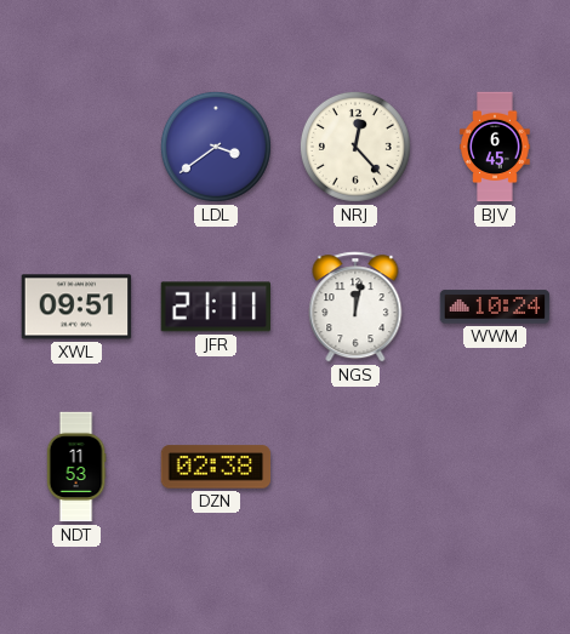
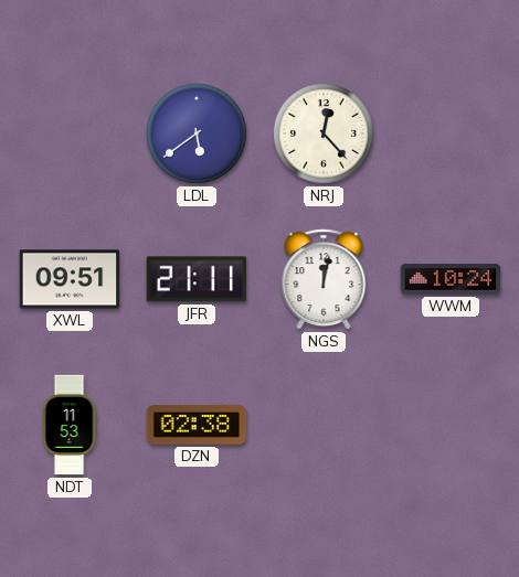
LDL: 3:39 -> 5:39 (197, 133)
BJV: 6:45 -> none (495, 147)
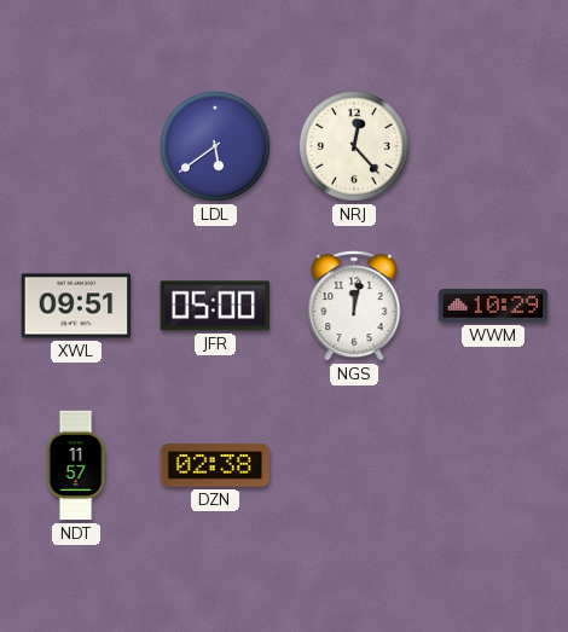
JFR: 21:11 -> 05:00 (214, 306)
WWM: 10:24 -> 10:29 (493, 306)
NDT: 11:53 -> 11:57 (76, 465)
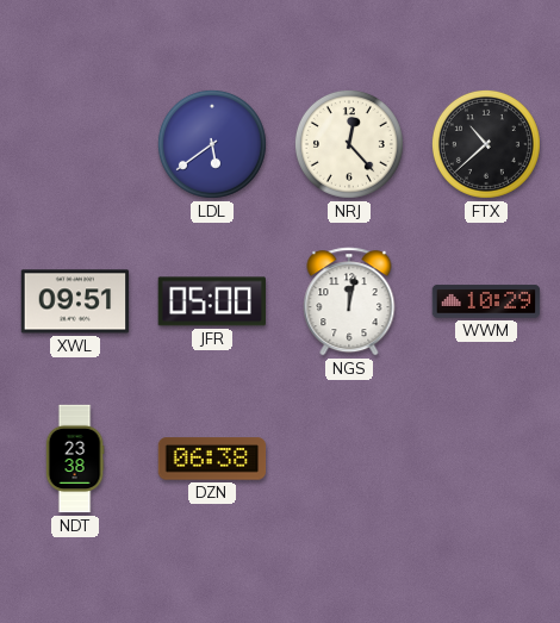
FTX: none -> 10:38 (486, 144)
NDT: 11:57 -> 23:38 (75, 459)
DZN: 02:38 -> 06:38 (212, 459)
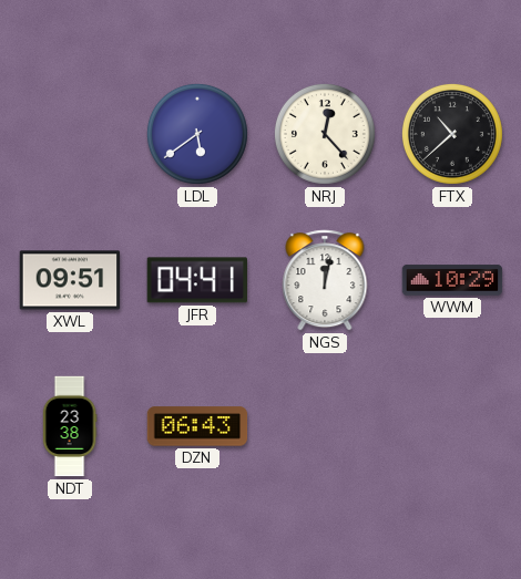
JFR: 05:00 -> 04:41 (196, 280)
DZN: 06:38 -> 06:43 (197, 426)
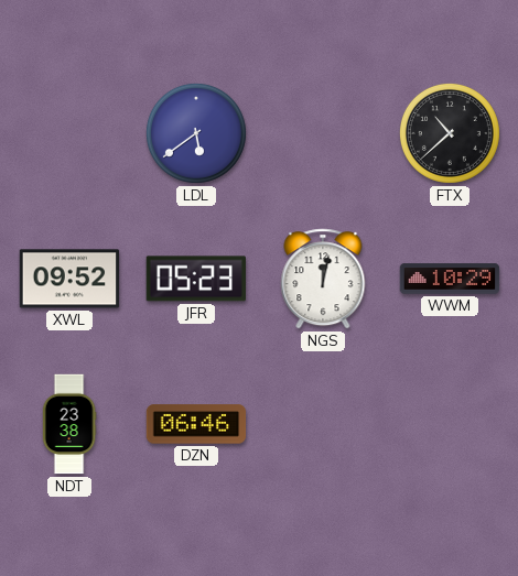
NRJ: 12:23 -> none (325, 134)
XWL: 09:51 -> 09:52 (69, 279)
JFR: 04:41 -> 05:23 (195, 279)
DZN: 06:43 -> 06:46 (196, 424)
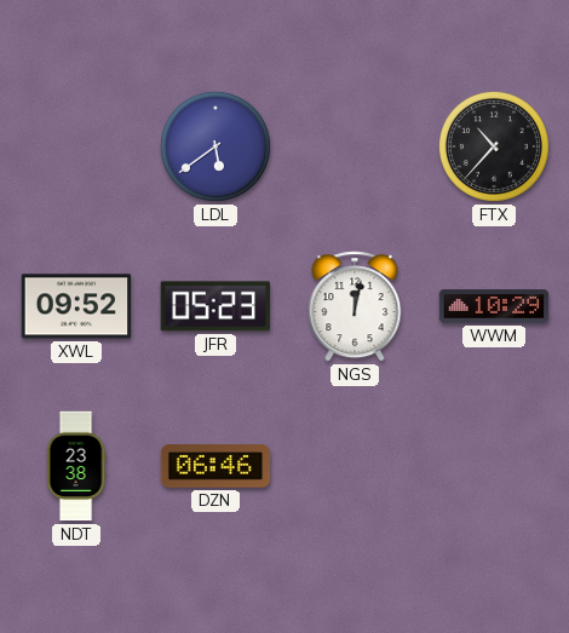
FTX: 10:38 -> 10:37 (494, 146)
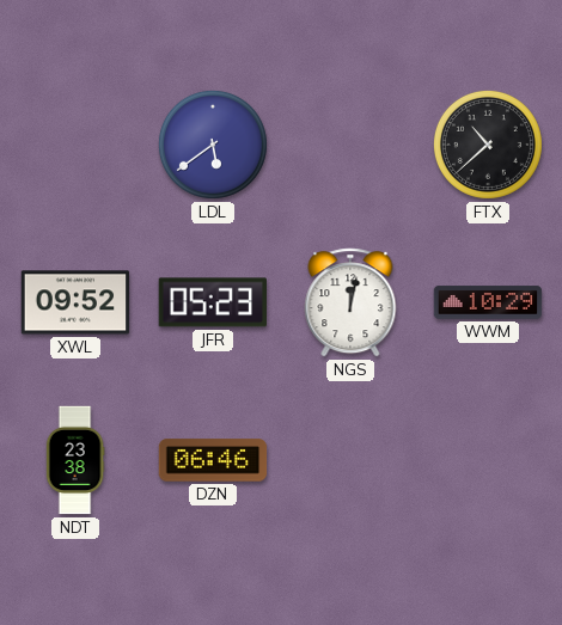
FTX: 10:37 -> 10:38 (488, 145)
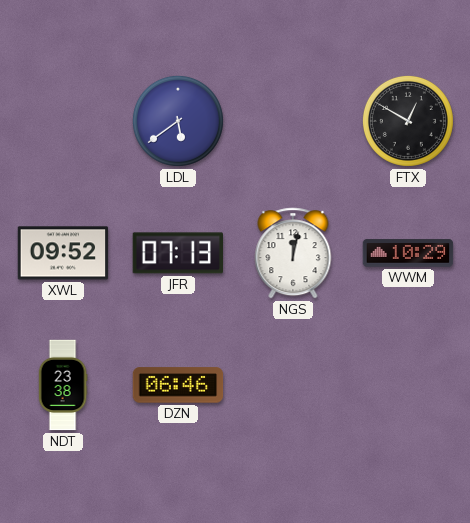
FTX: 10:38 -> 12:50 (408, 121)
JFR: 05:23 -> 07:13 (177, 253)
